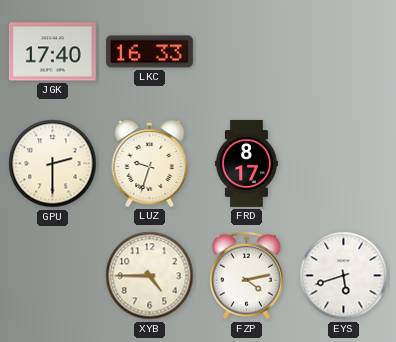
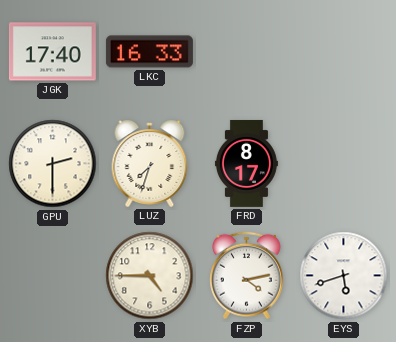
LUZ: 9:33 -> 7:33 (150, 164)
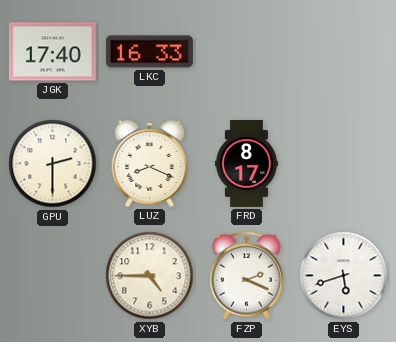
LUZ: 7:33 -> 8:19 (150, 164)
FZP: 4:13 -> 2:19 (247, 276)
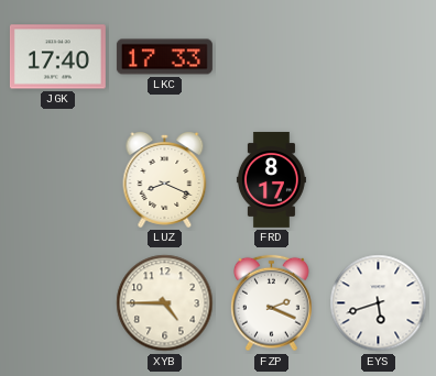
LKC: 16:33 -> 17:33 (164, 57)
GPU: 2:30 -> none (53, 164)
